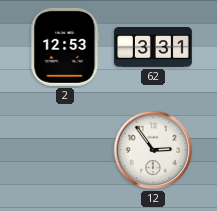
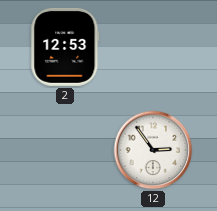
62: 3:31 -> none (154, 48)
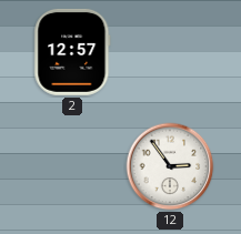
2: 12:53 -> 12:57 (72, 52)
